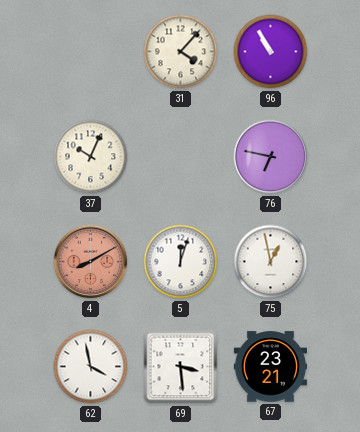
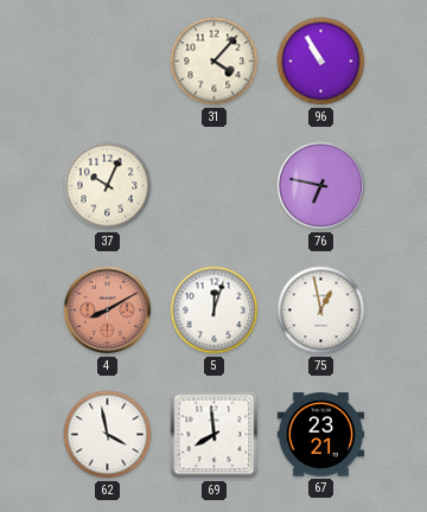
69: 3:29 -> 7:59 (215, 435)
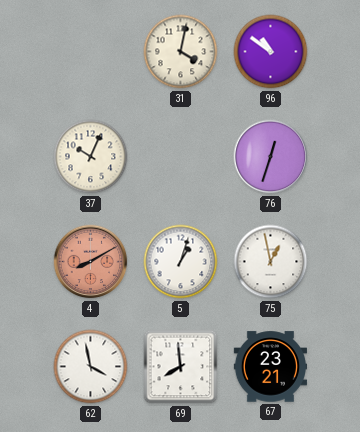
31: 4:07 -> 4:02 (181, 52)
96: 10:55 -> 10:51 (271, 52)
76: 6:47 -> 12:33 (271, 157)
5: 12:03 -> 1:03 (181, 262)
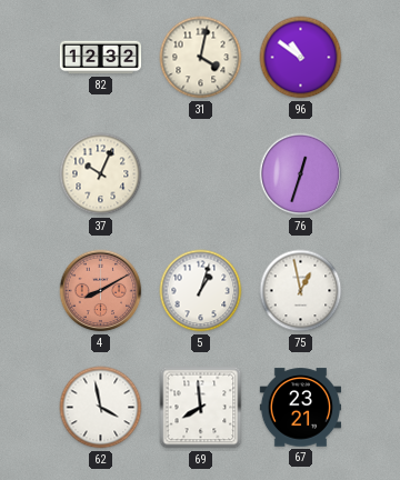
82: none -> 12:32 (101, 58)
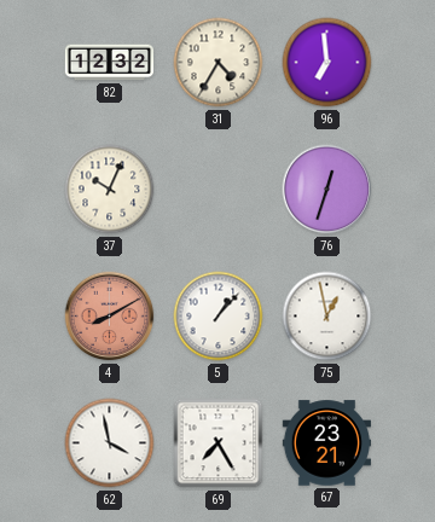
31: 4:02 -> 4:35 (219, 63)
96: 10:51 -> 6:59 (327, 63)
5: 1:03 -> 1:07 (219, 317)
69: 7:59 -> 7:25 (219, 443)
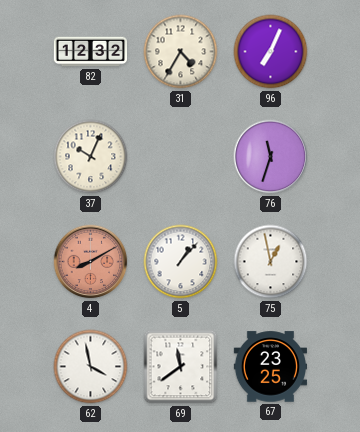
96: 6:59 -> 7:04 (271, 52)
76: 12:33 -> 11:33 (271, 157)
69: 7:25 -> 11:39 (181, 367)
67: 23:21 -> 23:25 (270, 367)
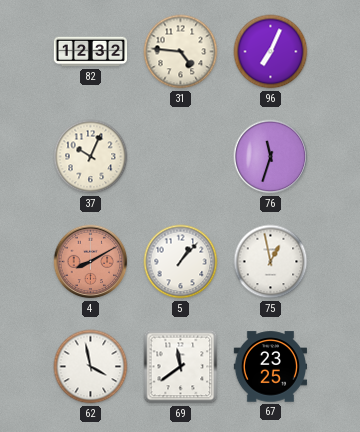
31: 4:35 -> 4:46 (181, 52)
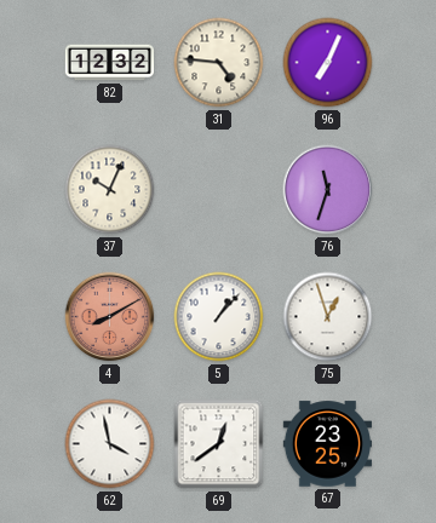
75: 12:58 -> 12:57 (328, 317)
69: 11:39 -> 12:39 (219, 444)
